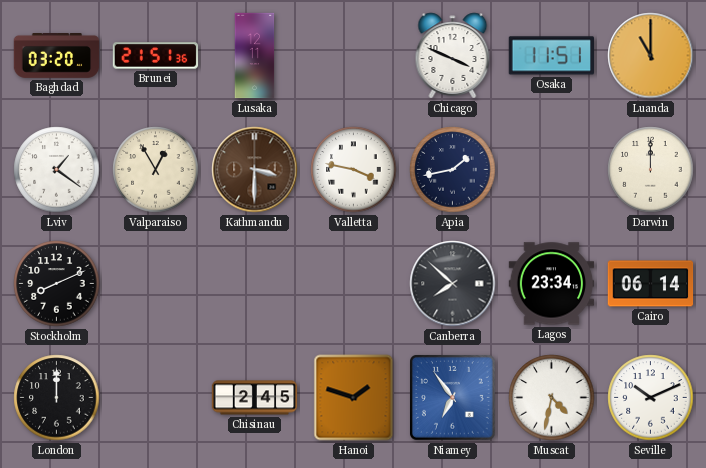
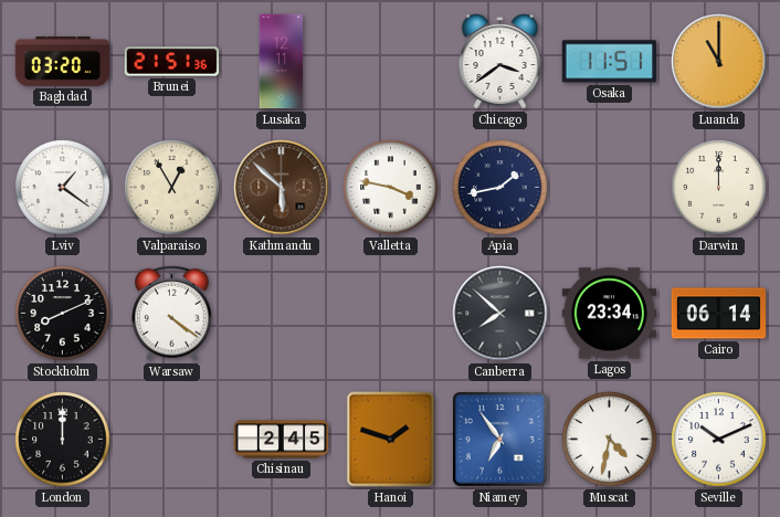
Chicago: 3:49 -> 3:39 (500, 62)
Kathmandu: 3:30 -> 5:52 (282, 188)
Warsaw: none -> 4:21 (172, 313)
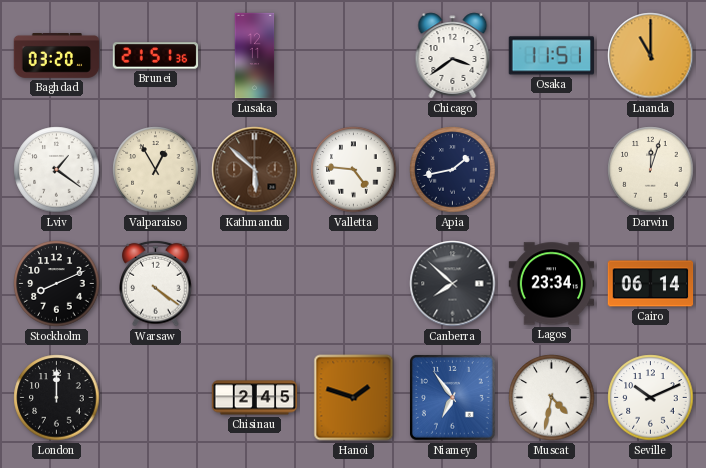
Valletta: 3:47 -> 4:46 (354, 170)
Darwin: 12:00 -> 12:03 (651, 170)
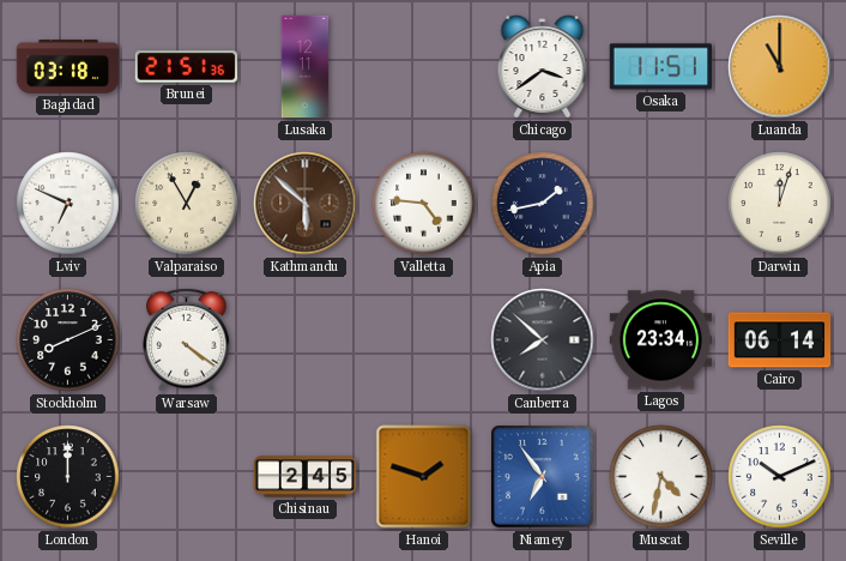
Baghdad: 03:20 -> 03:18 (68, 67)
Lviv: 1:21 -> 6:49 (68, 204)
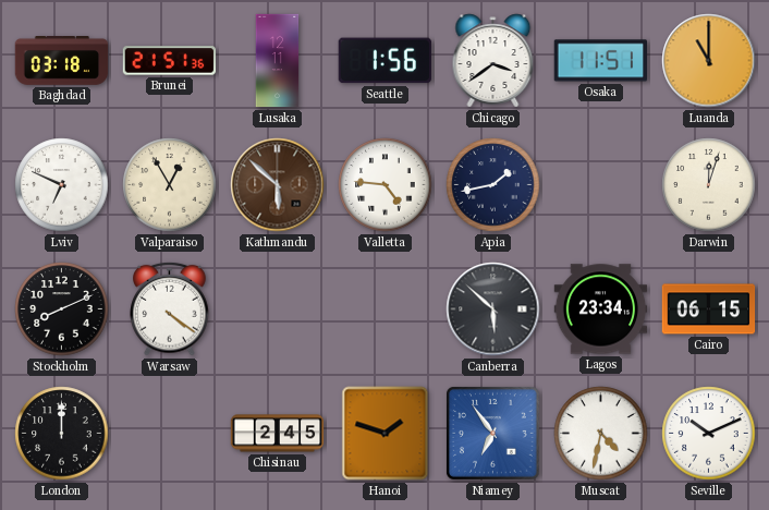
Seattle: none -> 1:56 (384, 61)
Canberra: 7:52 -> 5:52 (493, 309)
Cairo: 06:14 -> 06:15 (709, 309)
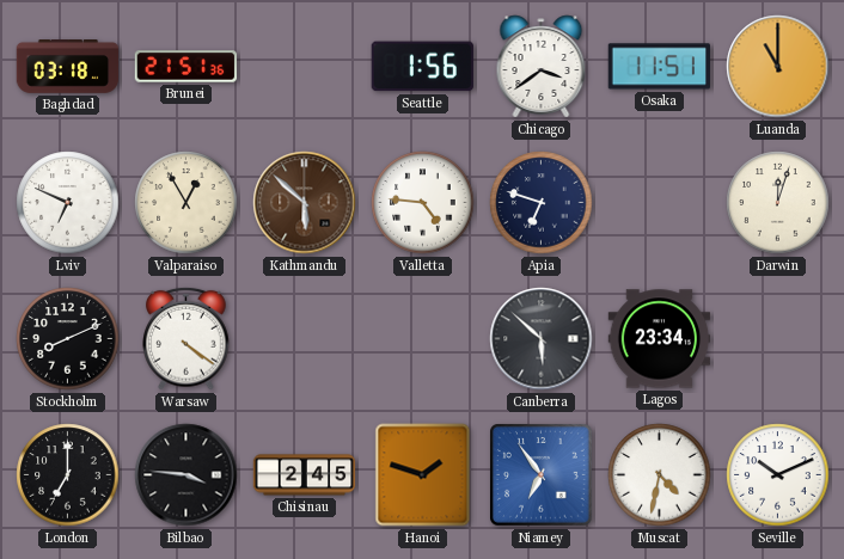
Lusaka: 12:11 -> none (278, 61)
Apia: 1:43 -> 6:48 (542, 203)
Cairo: 06:15 -> none (709, 309)
London: 12:00 -> 7:00 (68, 475)
Bilbao: none -> 3:46 (186, 475)
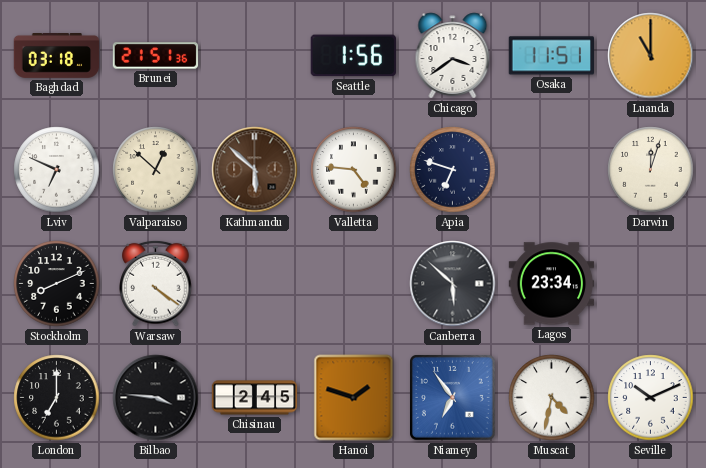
Valparaiso: 12:55 -> 12:52 (156, 170)
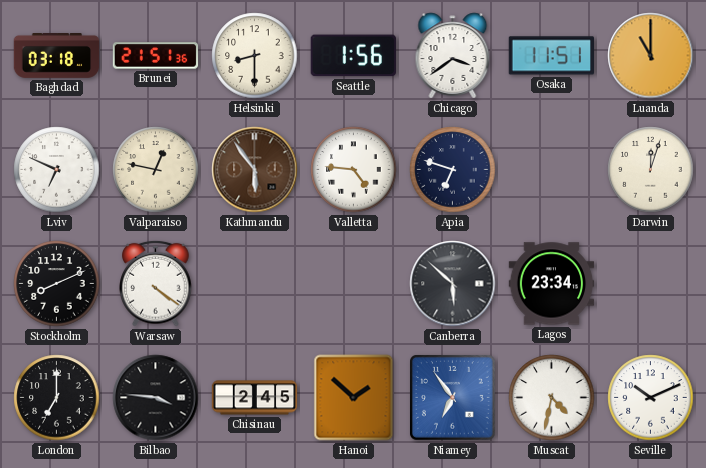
Helsinki: none -> 8:30 (255, 56)
Valparaiso: 12:52 -> 12:47 (156, 170)
Kathmandu: 5:52 -> 5:54 (255, 170)
Hanoi: 1:48 -> 1:52 (354, 398)
